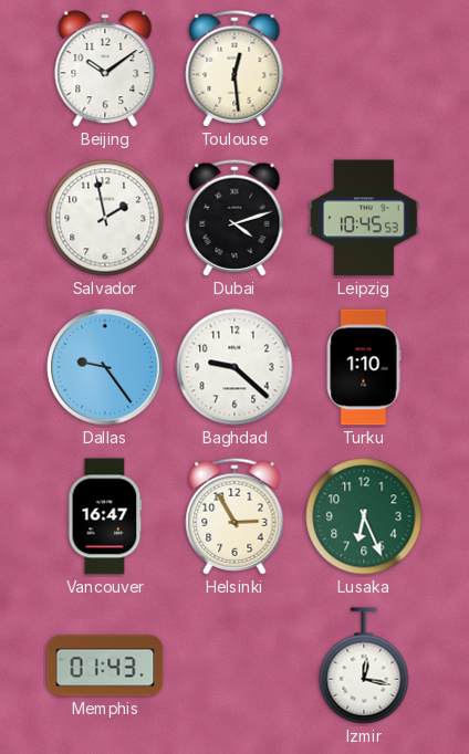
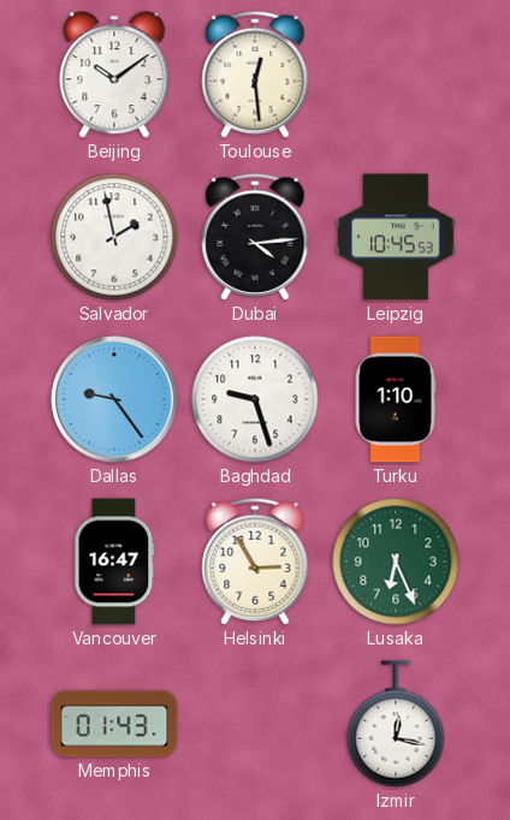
Dubai: 4:12 -> 4:14 (255, 237)
Baghdad: 9:22 -> 9:27 (255, 399)
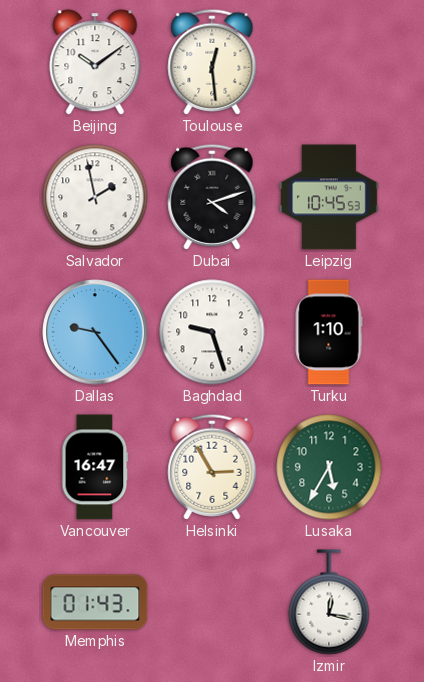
Dubai: 4:14 -> 4:12 (212, 197)
Lusaka: 6:26 -> 5:35 (329, 467)
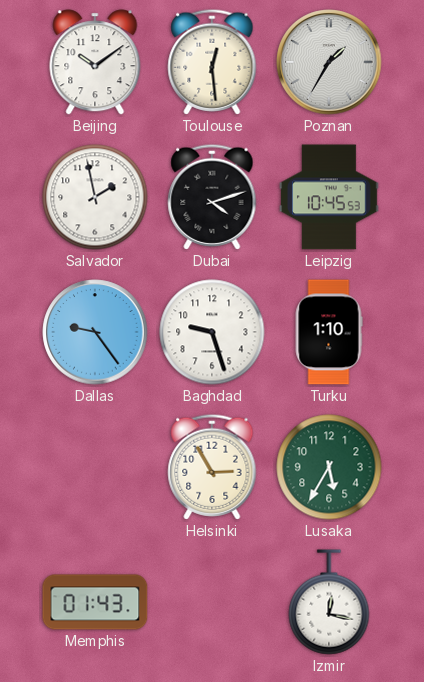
Poznan: none -> 1:35 (329, 62)
Vancouver: 16:47 -> none (95, 467)
